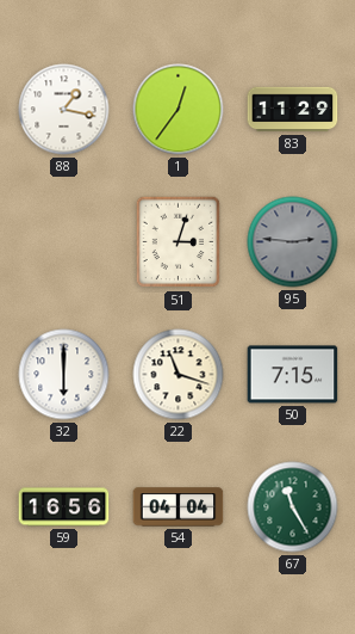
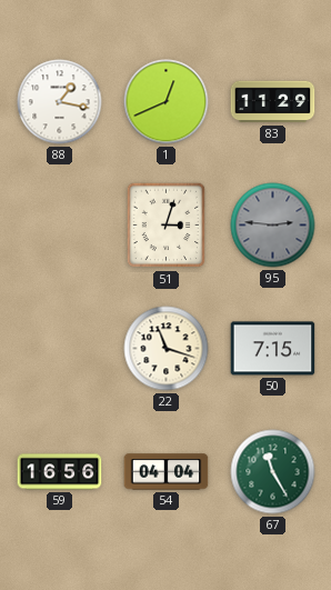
1: 12:36 -> 12:41 (167, 102)
32: 6:00 -> none (64, 375)
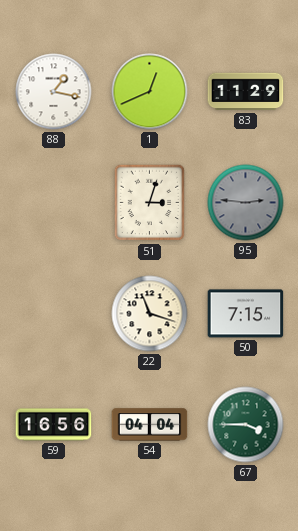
67: 11:25 -> 3:45 (246, 425)
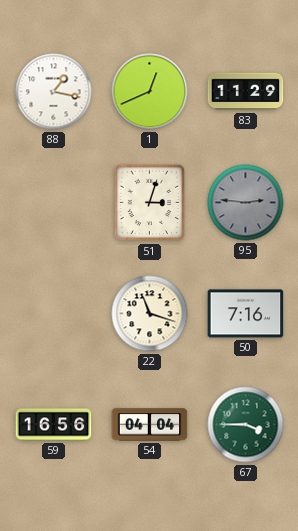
50: 7:15 -> 7:16 (246, 314)
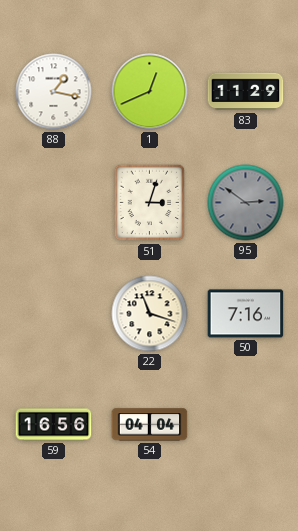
95: 2:46 -> 2:51 (246, 203)
67: 3:45 -> none (246, 425)
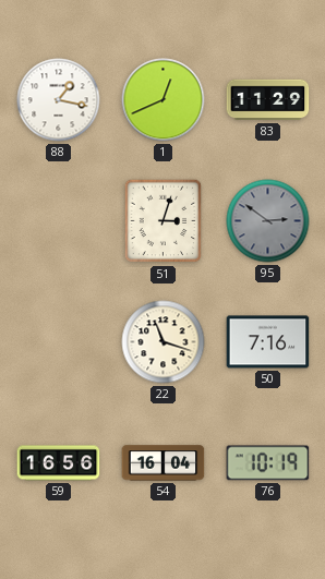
54: 04:04 -> 16:04 (164, 463)
76: none -> 10:19 (268, 463)
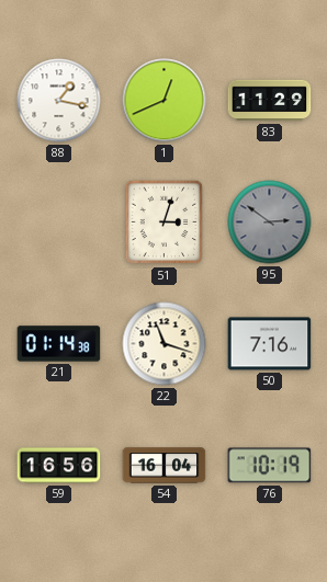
21: none -> 01:14 (59, 344)
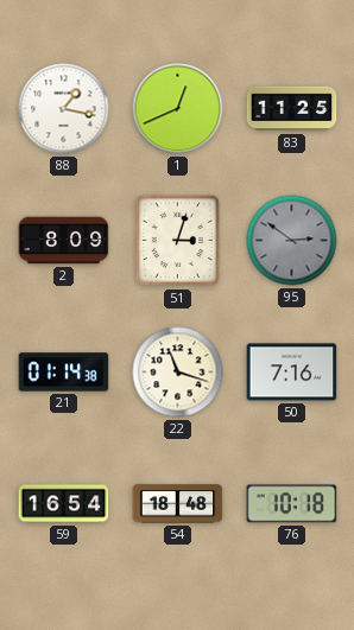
83: 11:29 -> 11:25 (292, 109)
2: none -> 8:09 (64, 241)
59: 16:56 -> 16:54 (64, 504)
54: 16:04 -> 18:48 (178, 504)
76: 10:19 -> 10:18 (292, 504)
